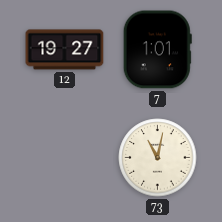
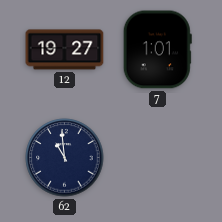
62: none -> 10:59 (65, 158)
73: 11:02 -> none (158, 158)
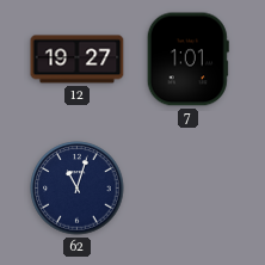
62: 10:59 -> 11:03 (78, 189)
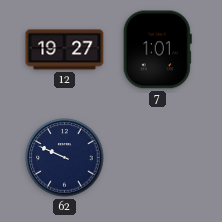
62: 11:03 -> 9:49 (65, 158)
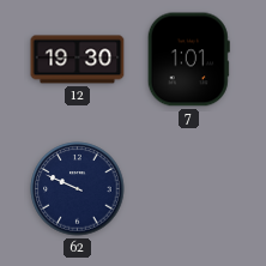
12: 19:27 -> 19:30 (78, 60)
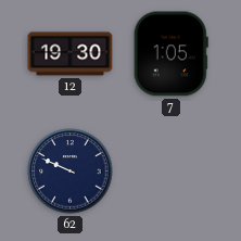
7: 1:01 -> 1:05 (170, 54)
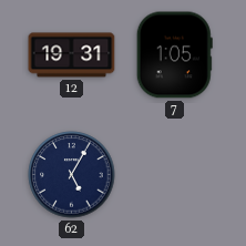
12: 19:30 -> 19:31 (72, 55)
62: 9:49 -> 5:05 (72, 175)
